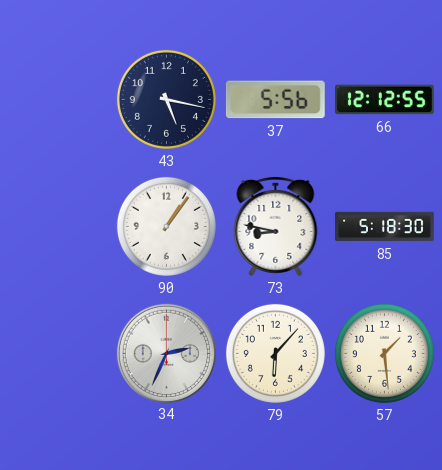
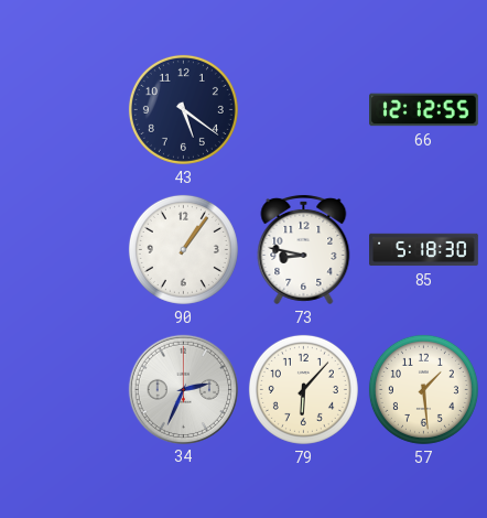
43: 5:17 -> 5:21 (183, 109)
37: 5:56 -> none (275, 100)
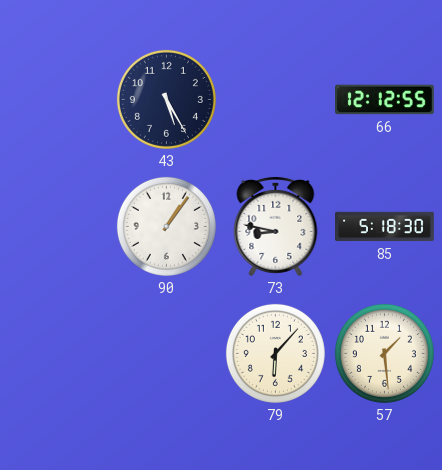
43: 5:21 -> 5:25 (166, 99)
34: 2:34 -> none (183, 389)
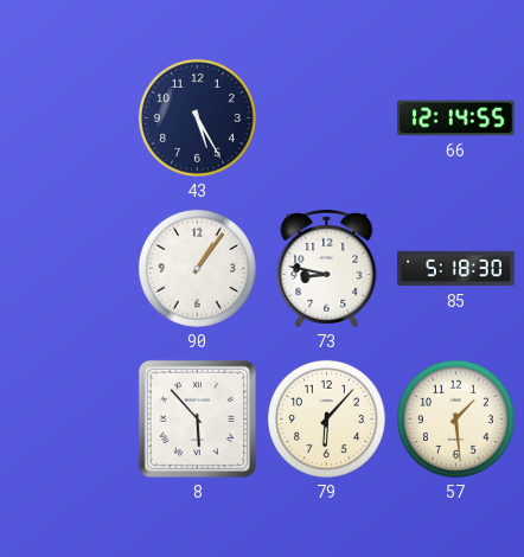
66: 12:12 -> 12:14 (456, 119)
8: none -> 5:53 (197, 418)
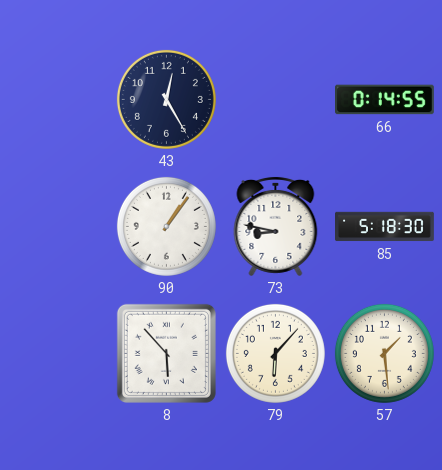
43: 5:25 -> 12:25 (166, 99)
66: 12:14 -> 0:14 (385, 100)
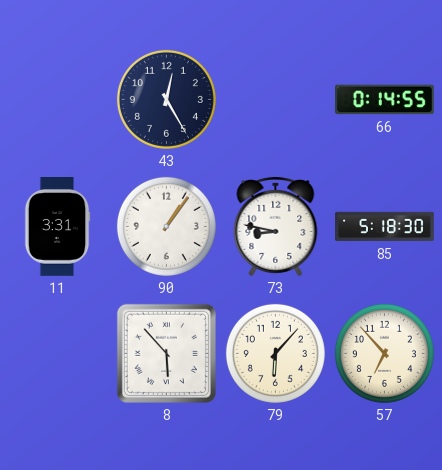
11: none -> 3:31 (57, 227)
57: 1:29 -> 6:53 (384, 353)
